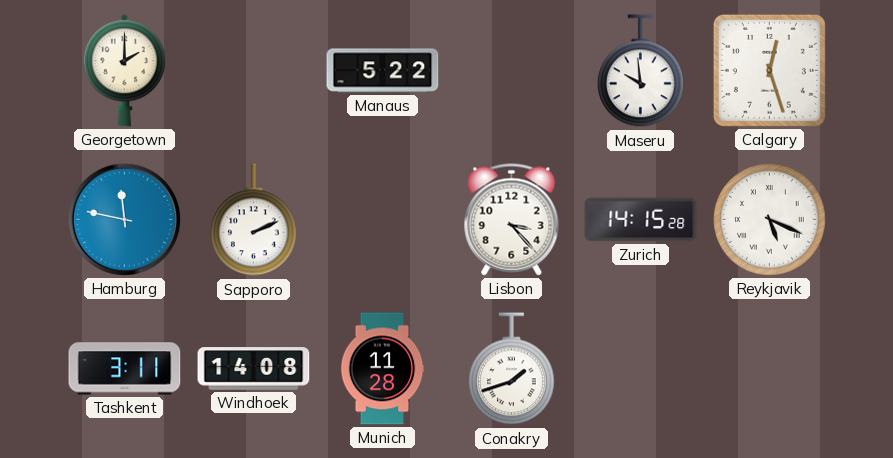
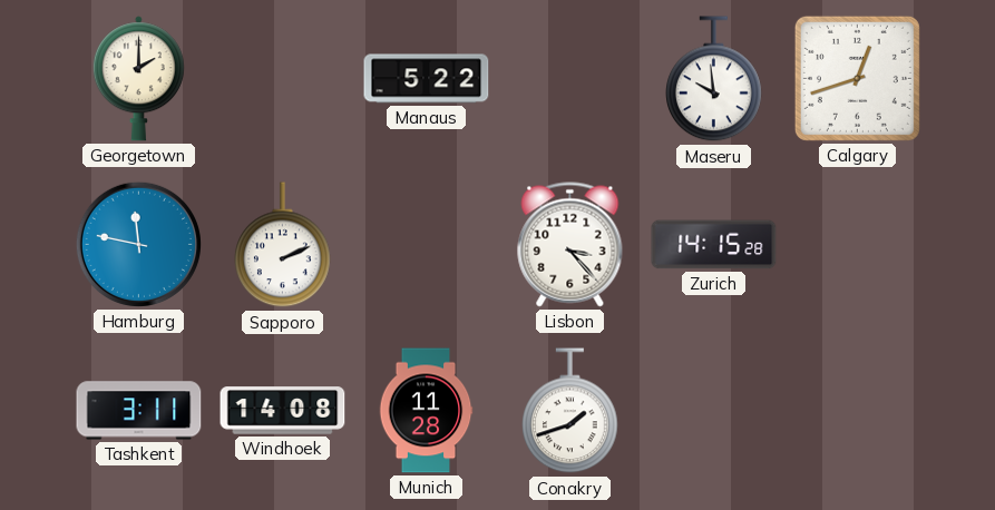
Calgary: 12:27 -> 12:42 (857, 78)
Reykjavik: 5:19 -> none (770, 220)
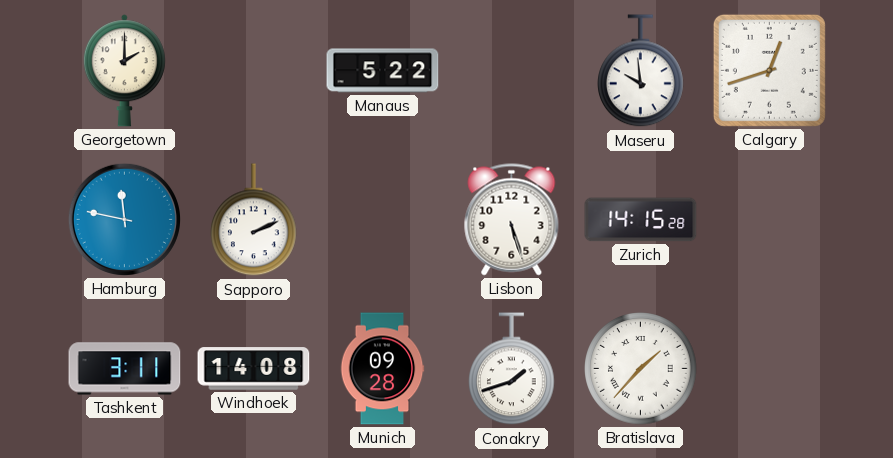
Lisbon: 3:23 -> 5:27 (512, 220)
Munich: 11:28 -> 09:28 (382, 369)
Bratislava: none -> 1:37 (641, 369)
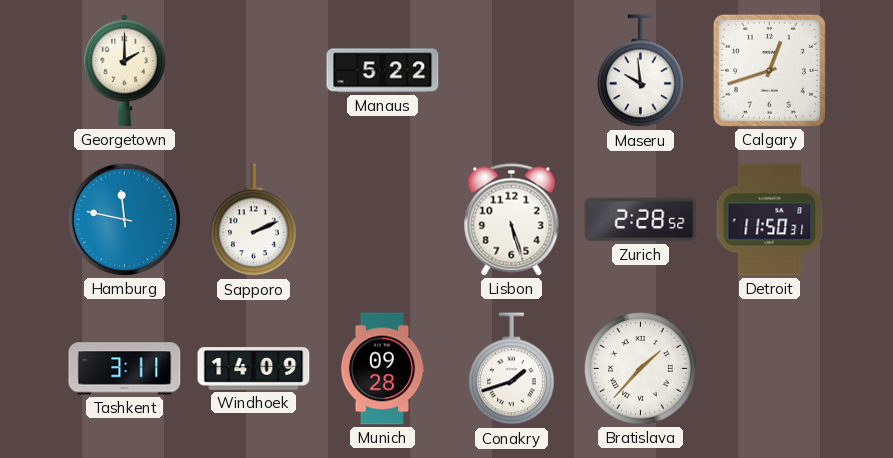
Zurich: 14:15 -> 2:28 (641, 220)
Detroit: none -> 11:50 (770, 220)
Windhoek: 14:08 -> 14:09 (254, 369)
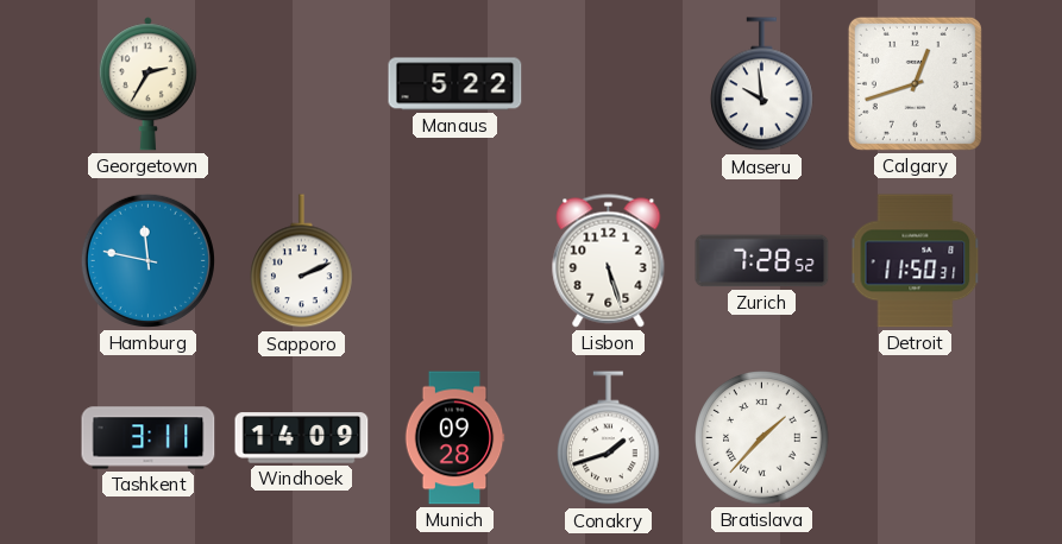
Georgetown: 2:00 -> 2:35 (147, 84)
Zurich: 2:28 -> 7:28 (762, 261)
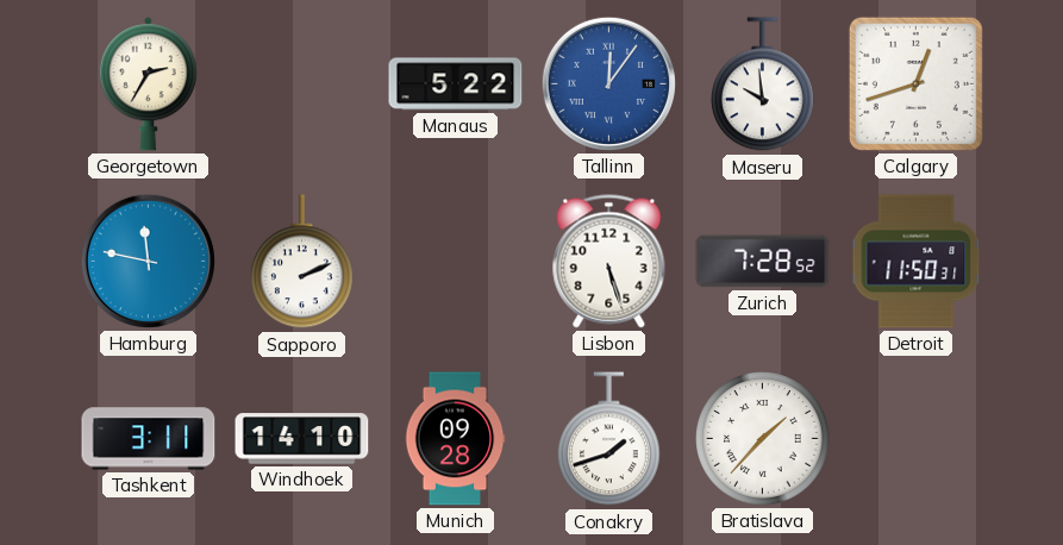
Tallinn: none -> 12:06 (608, 83)
Windhoek: 14:09 -> 14:10 (302, 439)
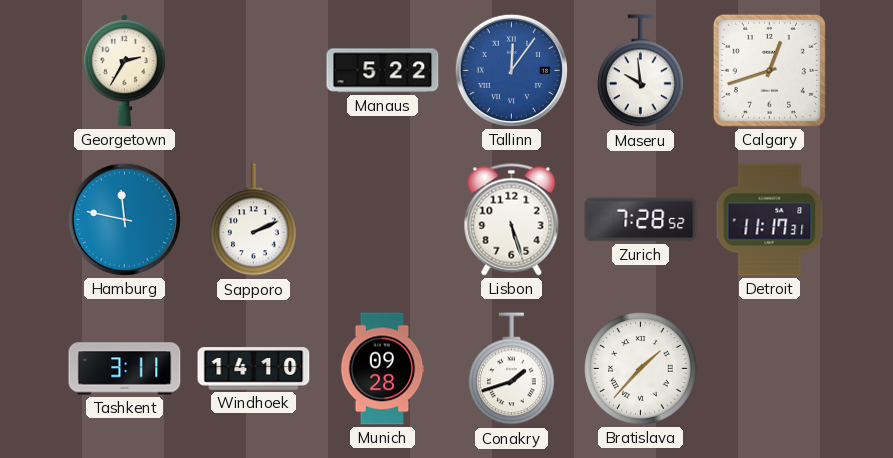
Detroit: 11:50 -> 11:17 (770, 220)
